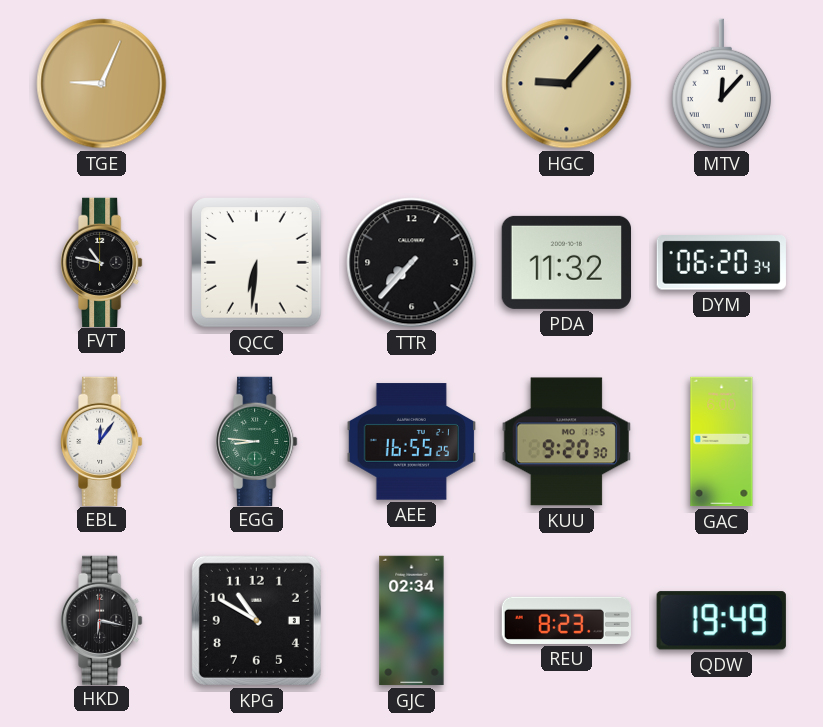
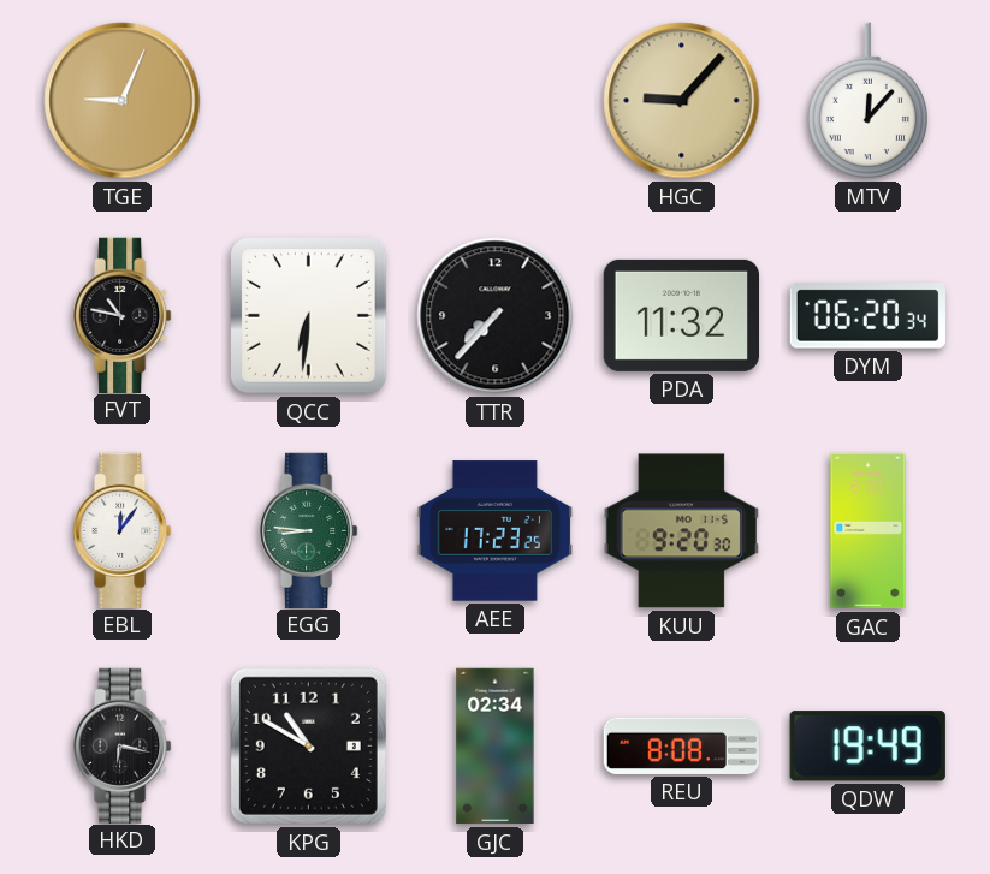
AEE: 16:55 -> 17:23 (494, 531)
REU: 8:23 -> 8:08 (681, 745)
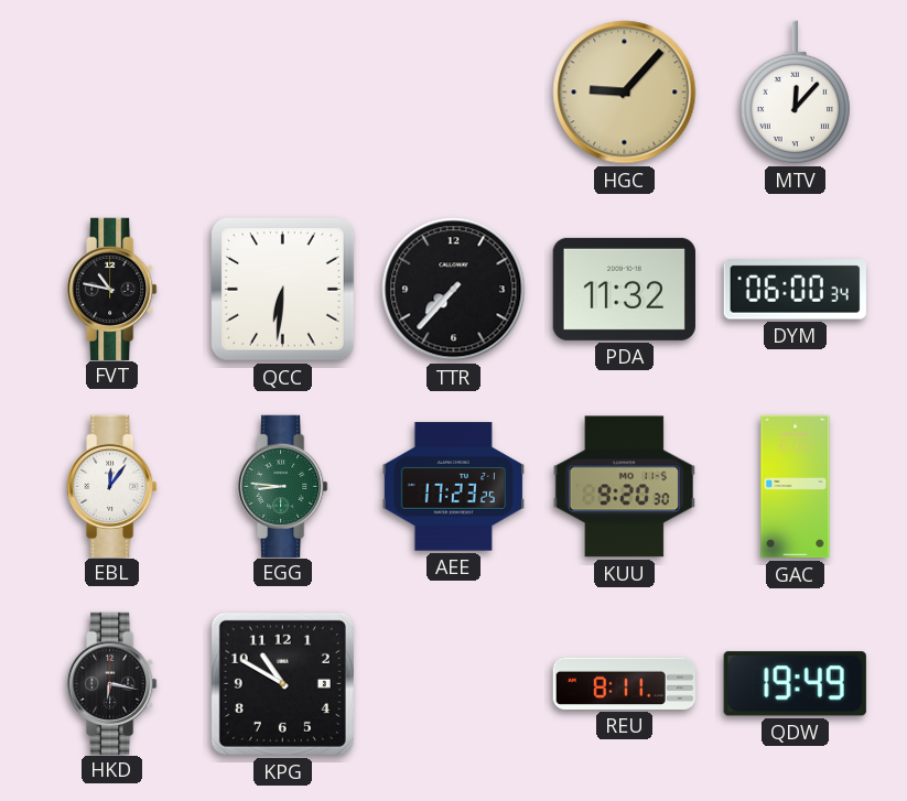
TGE: 9:04 -> none (123, 101)
DYM: 06:20 -> 06:00 (795, 290)
GJC: 02:34 -> none (496, 747)
REU: 8:08 -> 8:11 (624, 683)
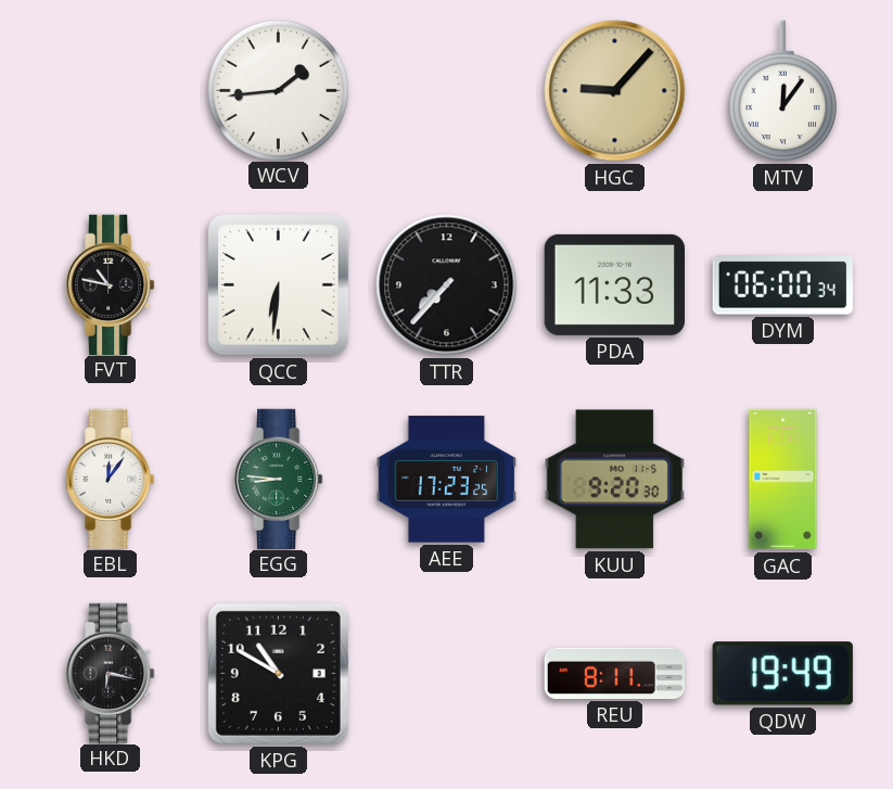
WCV: none -> 1:44 (278, 90)
MTV: 12:07 -> 12:06 (782, 91)
PDA: 11:32 -> 11:33 (614, 284)
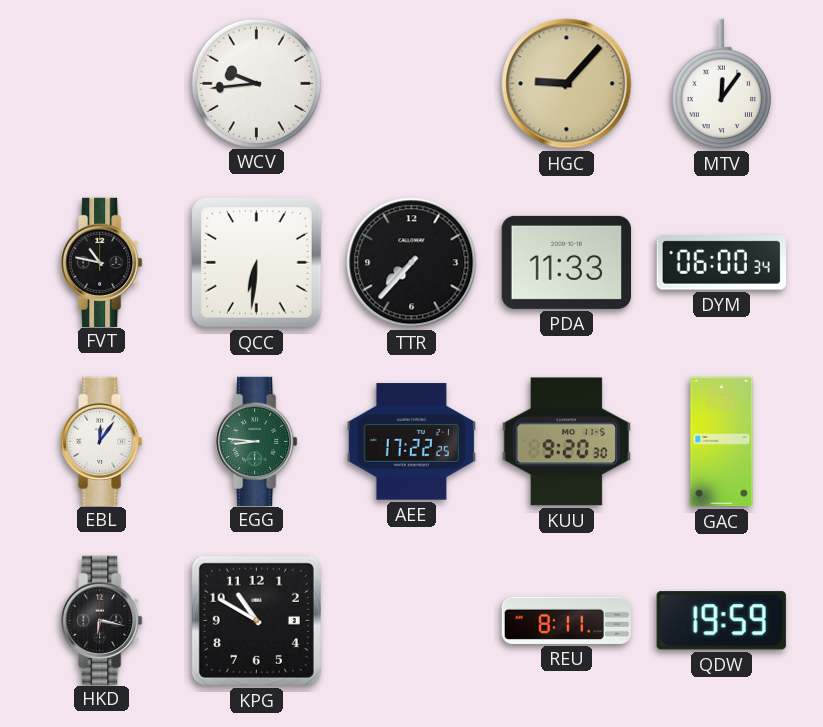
WCV: 1:44 -> 9:44 (256, 83)
AEE: 17:23 -> 17:22 (411, 442)
QDW: 19:49 -> 19:59 (721, 621)
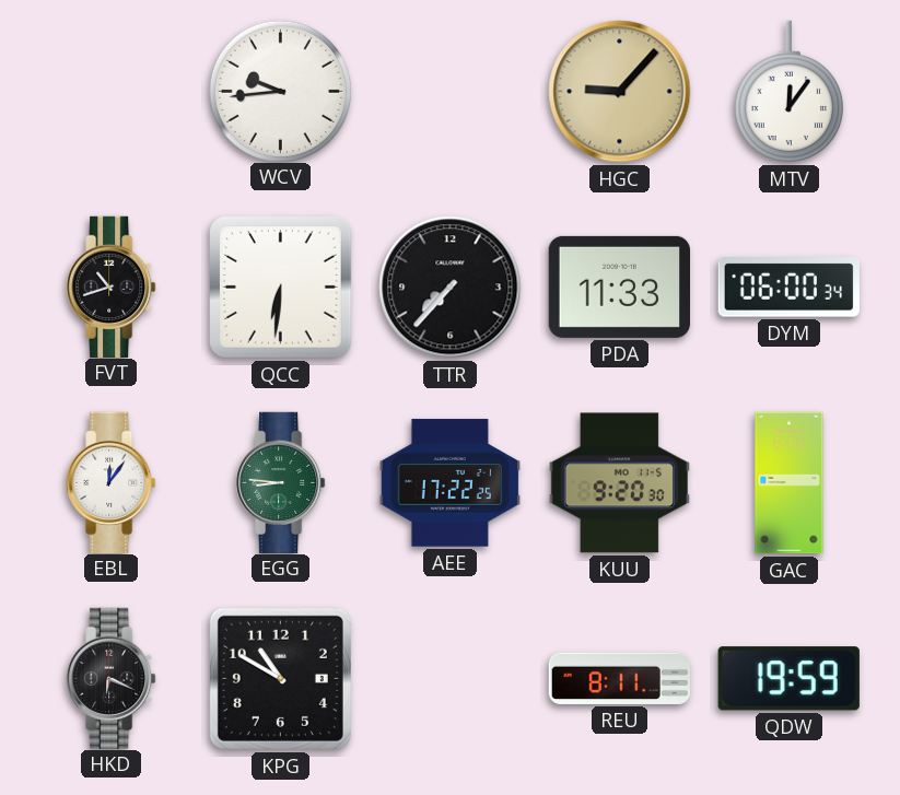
FVT: 10:47 -> 10:42 (112, 287)
HKD: 6:17 -> 6:19 (112, 678)
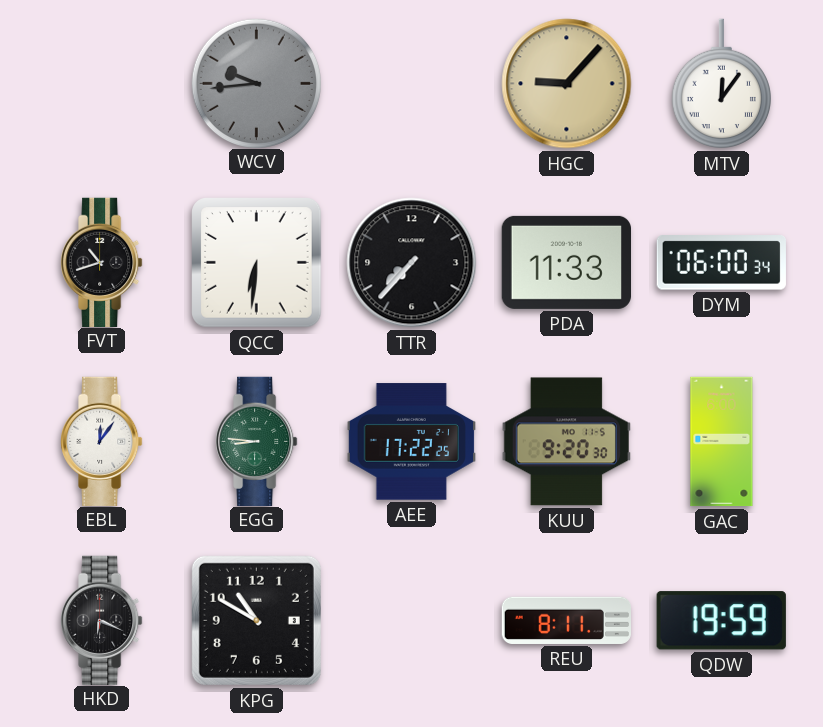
WCV dial: white -> grey (256, 83)
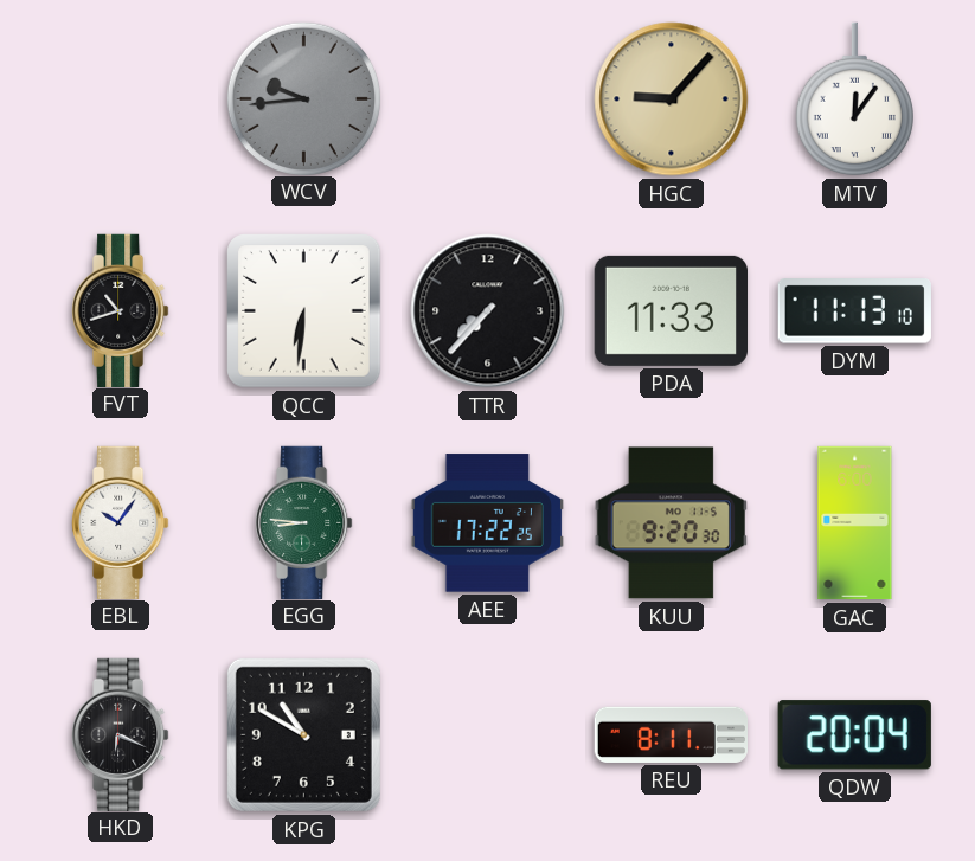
DYM: 06:00 -> 11:13 (854, 311)
EBL: 12:06 -> 10:06 (121, 522)
QDW: 19:59 -> 20:04 (854, 735)
